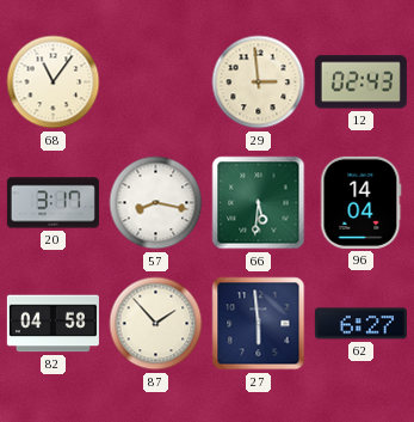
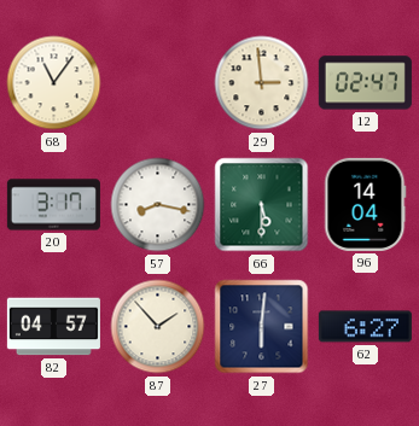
12: 02:43 -> 02:47 (365, 83)
66: 5:31 -> 5:30 (262, 205)
82: 04:58 -> 04:57 (53, 327)
27: 5:59 -> 6:01 (262, 327)
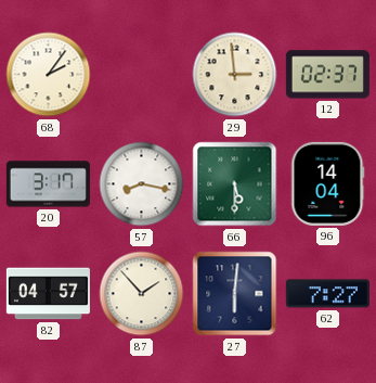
68: 11:06 -> 2:06 (49, 75)
12: 02:47 -> 02:37 (327, 75)
62: 6:27 -> 7:27 (327, 294)
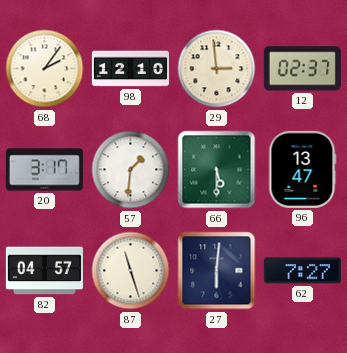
98: none -> 12:10 (130, 69)
57: 8:17 -> 1:31 (131, 170)
96: 14:04 -> 13:47 (303, 169)
87: 1:53 -> 11:27 (131, 271)
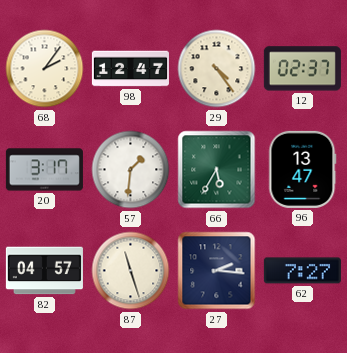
98: 12:10 -> 12:47 (130, 69)
29: 2:59 -> 4:24 (217, 69)
66: 5:30 -> 5:35 (217, 170)
27: 6:01 -> 2:16 (217, 271)
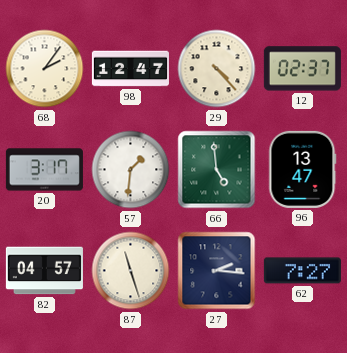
29: 4:24 -> 4:23 (217, 69)
66: 5:35 -> 4:59 (217, 170)
